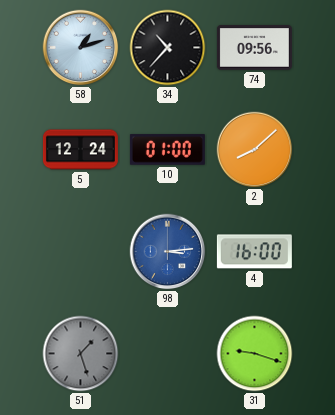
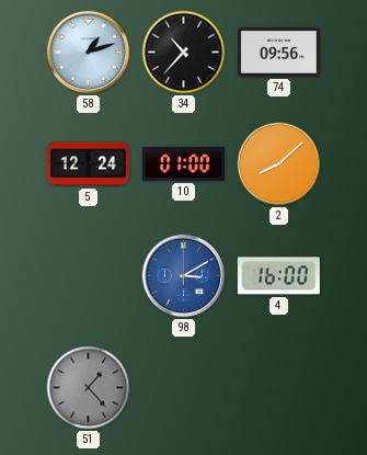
98: 3:14 -> 3:10 (184, 276)
51: 1:27 -> 1:23 (89, 388)
31: 9:18 -> none (255, 354)
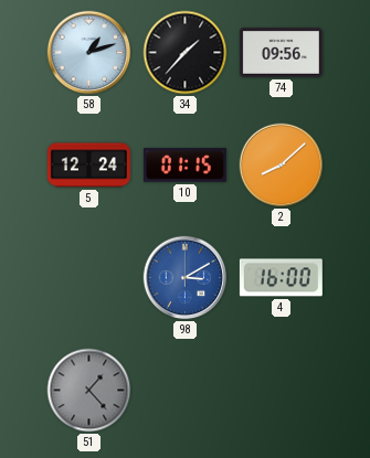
34: 10:37 -> 1:37 (186, 53)
10: 01:00 -> 01:15 (184, 166)
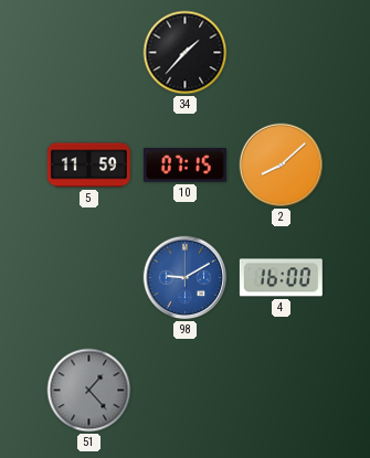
58: 1:12 -> none (89, 53)
74: 09:56 -> none (281, 53)
5: 12:24 -> 11:59 (88, 166)
10: 01:15 -> 07:15 (184, 166)
98: 3:10 -> 9:10 (186, 278)
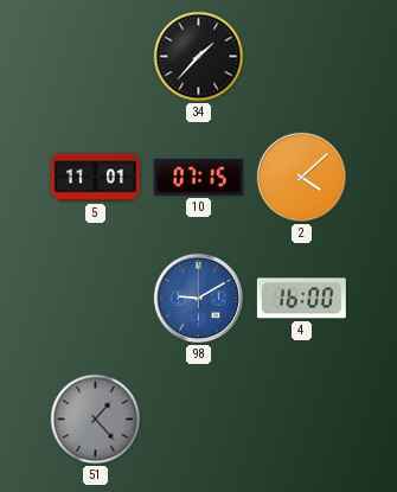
5: 11:59 -> 11:01 (95, 178)
2: 8:08 -> 4:08 (302, 178)
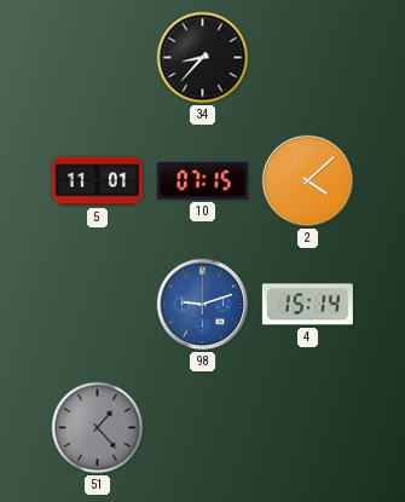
34: 1:37 -> 8:37 (203, 58)
98: 9:10 -> 9:12 (203, 305)
4: 16:00 -> 15:14 (307, 305)
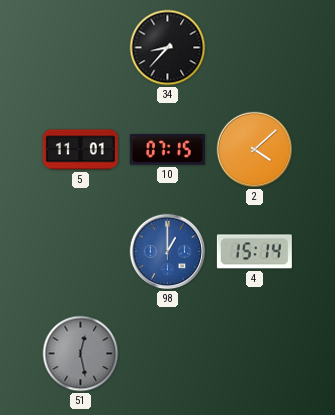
98: 9:12 -> 1:00 (168, 252)
51: 1:23 -> 12:28 (81, 354)
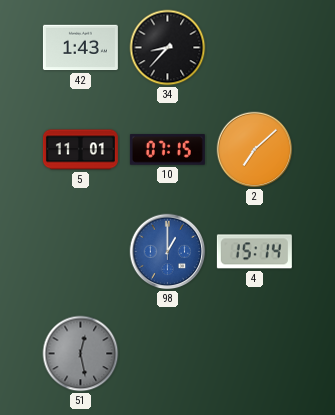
42: none -> 1:43 (80, 48)
2: 4:08 -> 7:08 (255, 150)
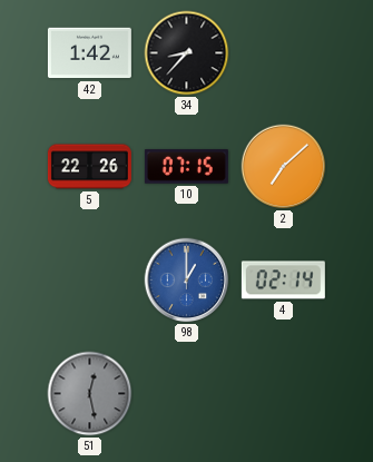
42: 1:43 -> 1:42 (89, 53)
5: 11:01 -> 22:26 (89, 167)
4: 15:14 -> 02:14 (283, 281)
